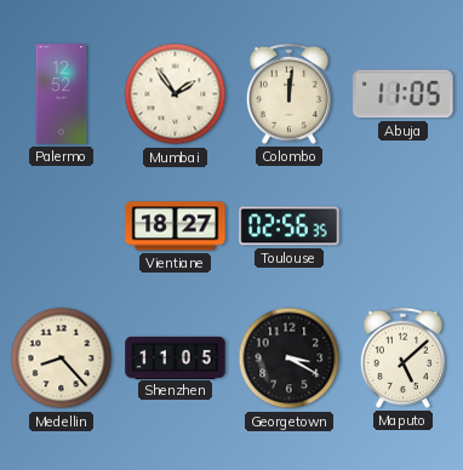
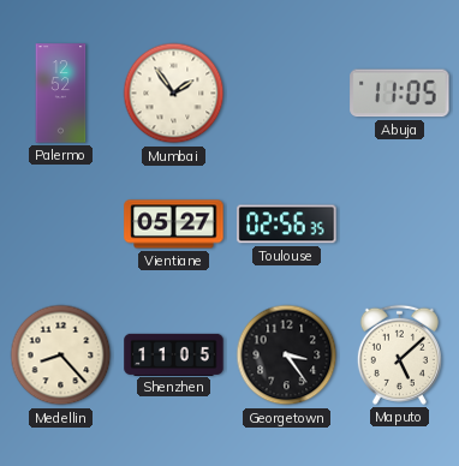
Colombo: 12:01 -> none (288, 93)
Vientiane: 18:27 -> 05:27 (174, 225)
Georgetown: 3:20 -> 3:24 (287, 356)
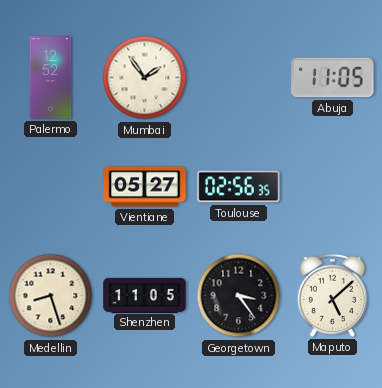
Medellin: 8:23 -> 8:27 (51, 296)
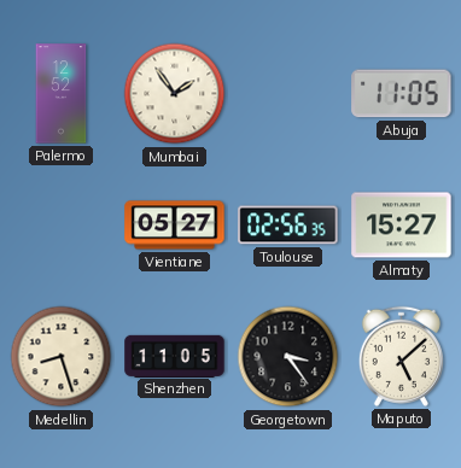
Almaty: none -> 15:27 (402, 226)
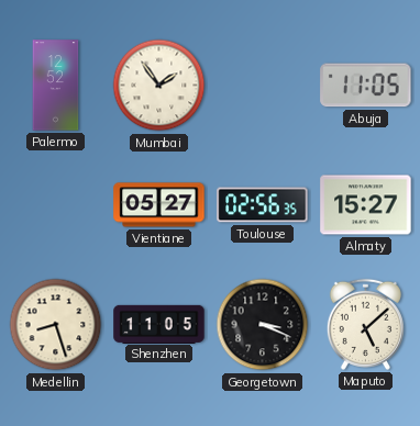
Georgetown: 3:24 -> 3:19 (263, 325)
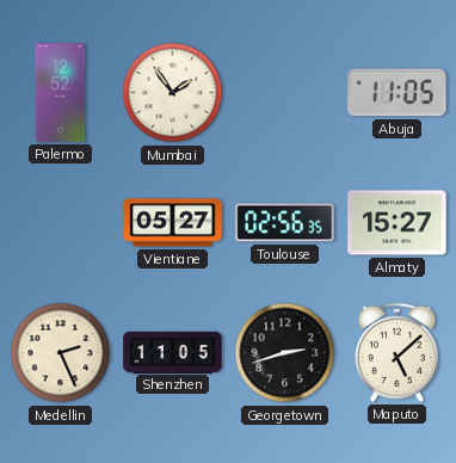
Medellin: 8:27 -> 2:26 (61, 353)
Georgetown: 3:19 -> 2:42 (285, 353)
